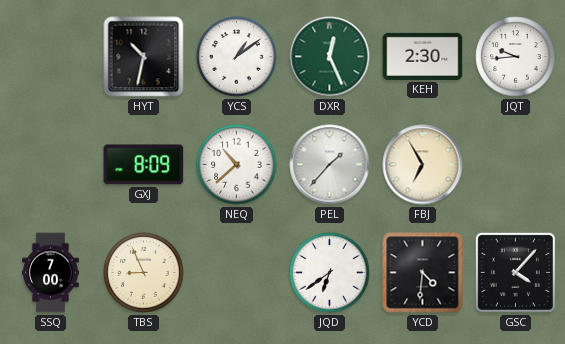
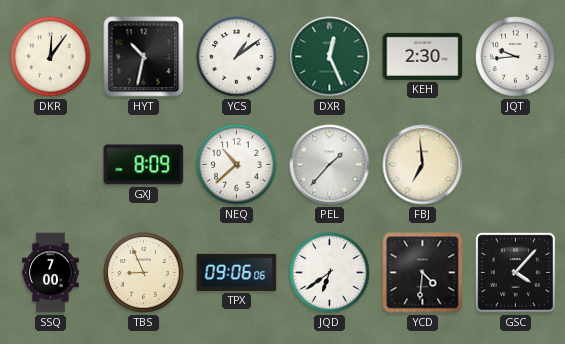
DKR: none -> 12:06 (51, 57)
FBJ: 6:55 -> 6:59 (423, 165)
TPX: none -> 09:06 (237, 272)
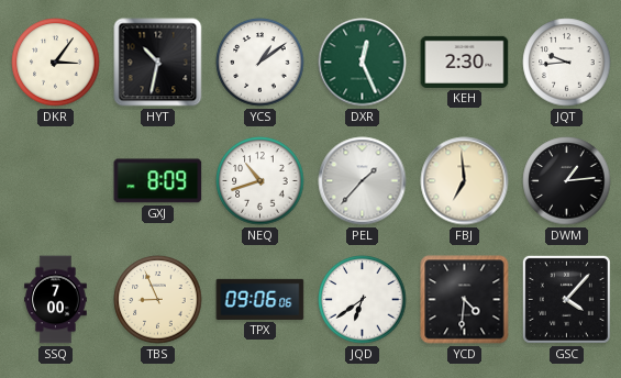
DKR: 12:06 -> 3:06 (56, 63)
NEQ: 10:38 -> 10:42 (260, 181)
DWM: none -> 1:14 (567, 181)
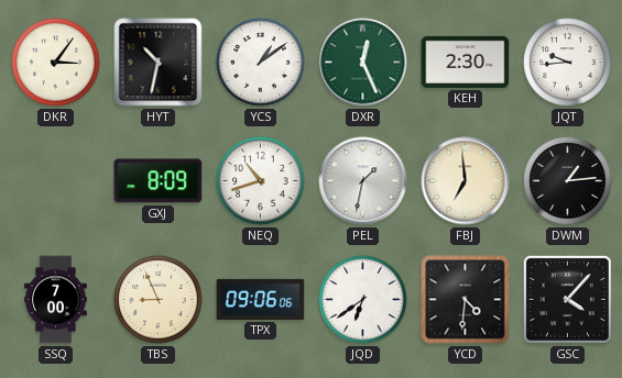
PEL: 1:37 -> 1:32 (363, 181)
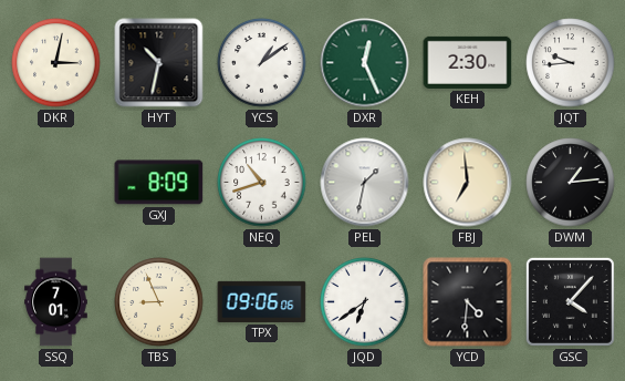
DKR: 3:06 -> 3:02 (56, 63)
SSQ: 7:00 -> 7:01 (56, 302)
